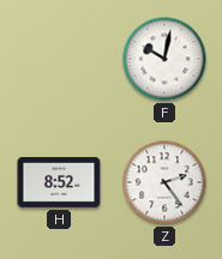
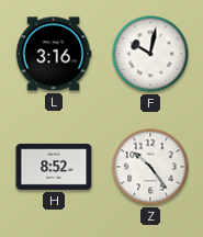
L: none -> 3:16 (54, 54)
Z: 2:24 -> 10:24 (150, 167)
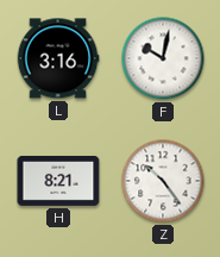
H: 8:52 -> 8:21 (58, 181)
